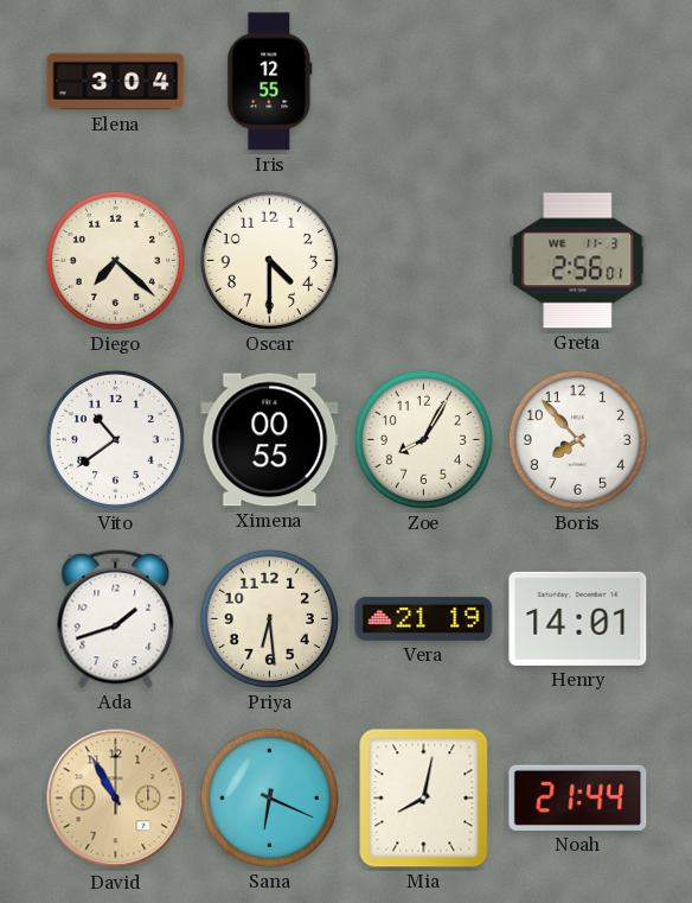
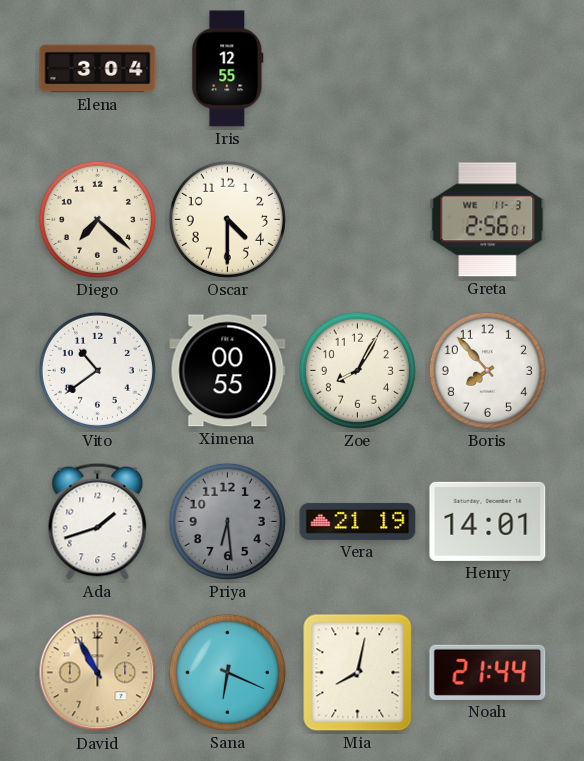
Priya dial: cream -> grey (227, 521)
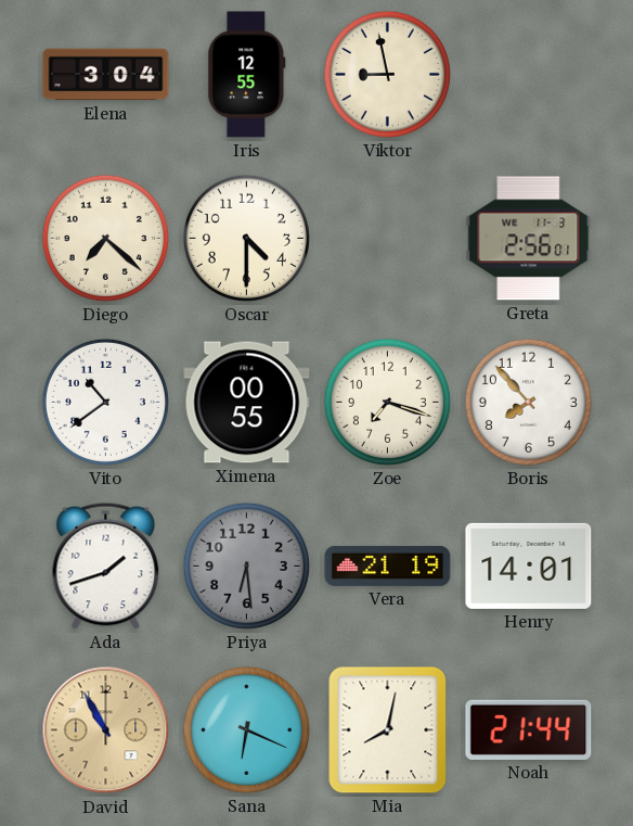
Viktor: none -> 8:58 (387, 74)
Zoe: 8:05 -> 7:18 (387, 402)
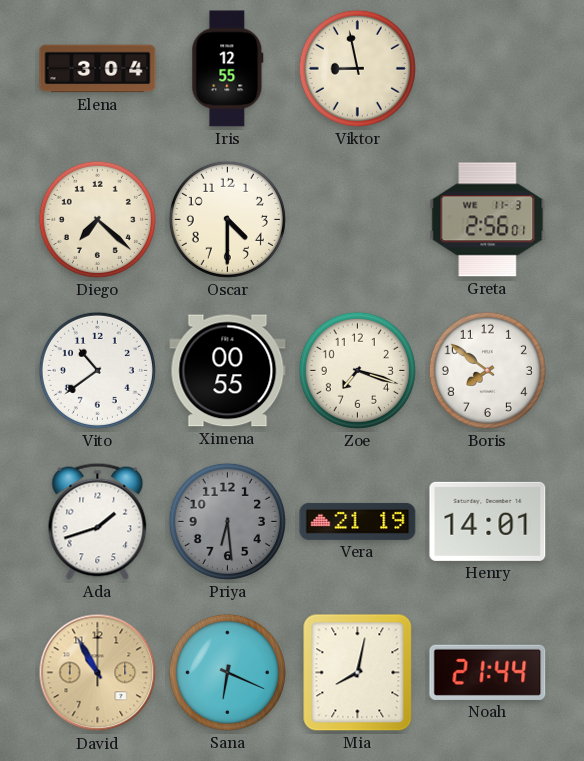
Boris: 7:53 -> 7:51 (487, 370)
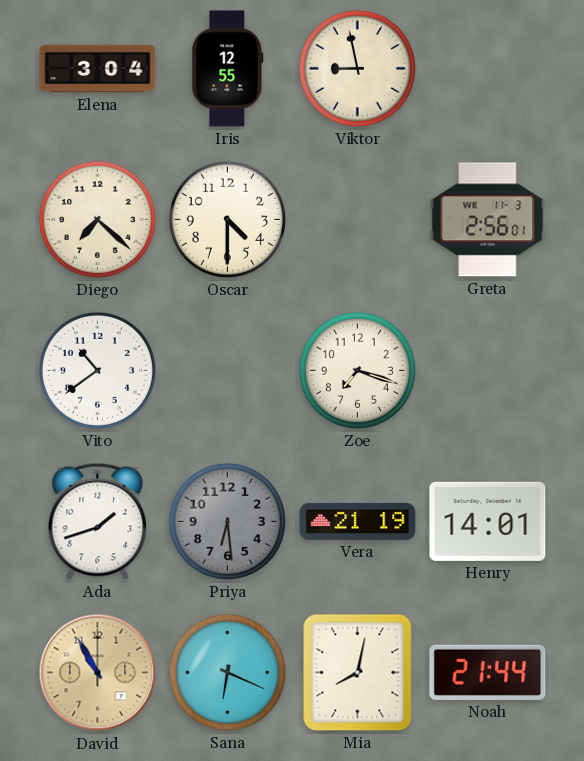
Ximena: 00:55 -> none (228, 371)
Boris: 7:51 -> none (487, 370)
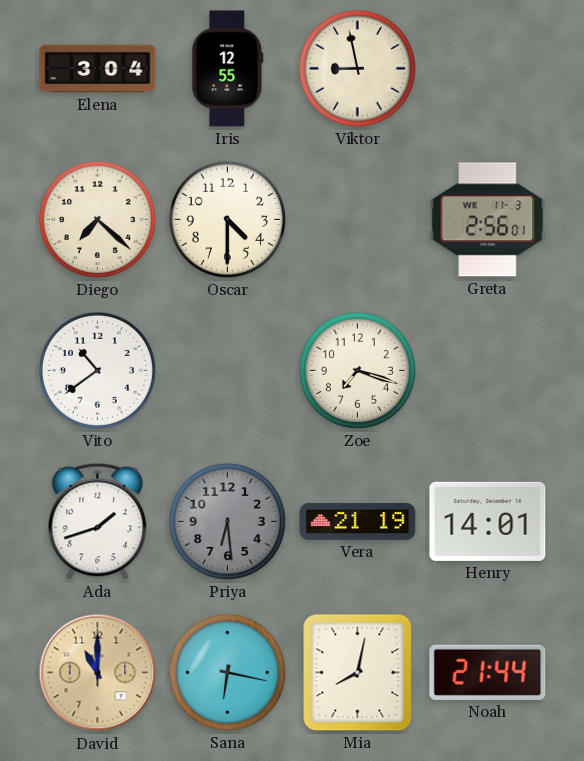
David: 10:55 -> 11:00 (98, 673)
Sana: 6:19 -> 6:17 (227, 672)
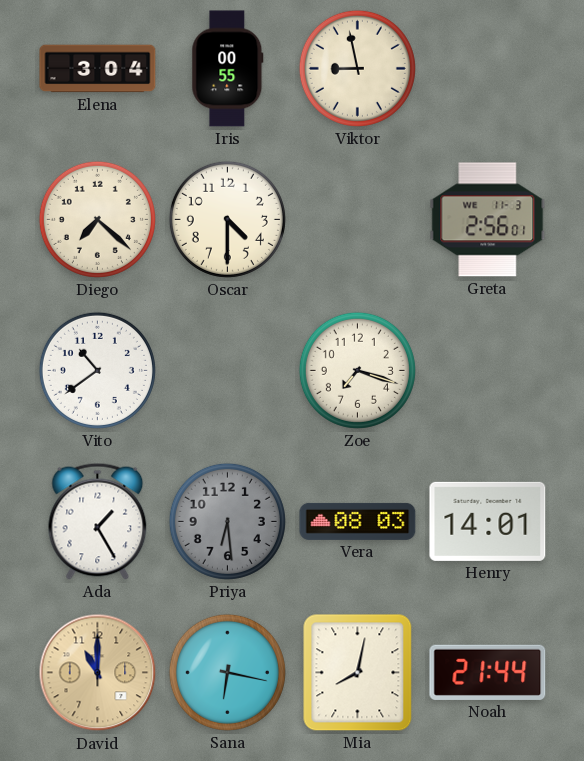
Iris: 12:55 -> 00:55 (228, 69)
Ada: 1:42 -> 1:25 (98, 521)
Vera: 21:19 -> 08:03 (358, 521)
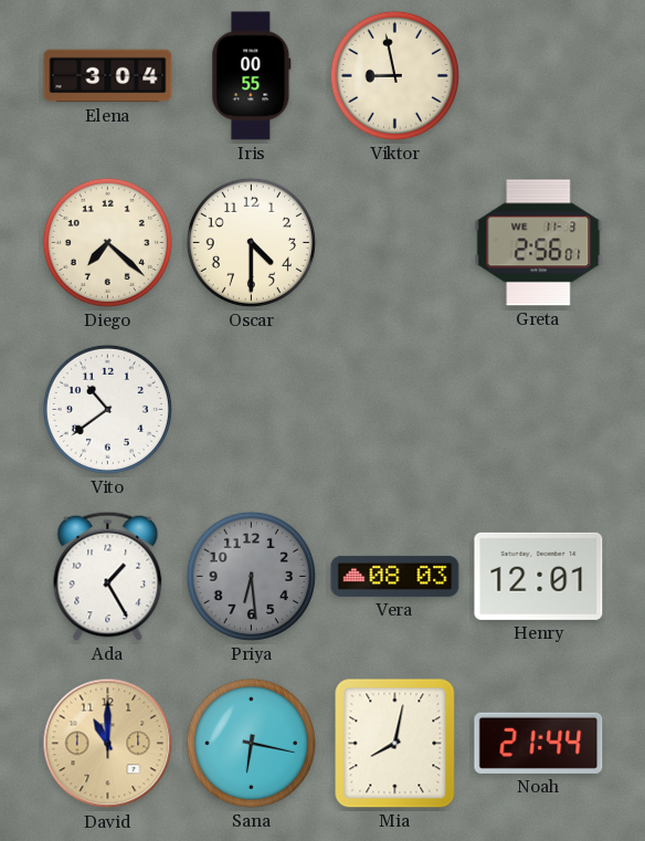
Zoe: 7:18 -> none (357, 370)
Henry: 14:01 -> 12:01 (539, 576)
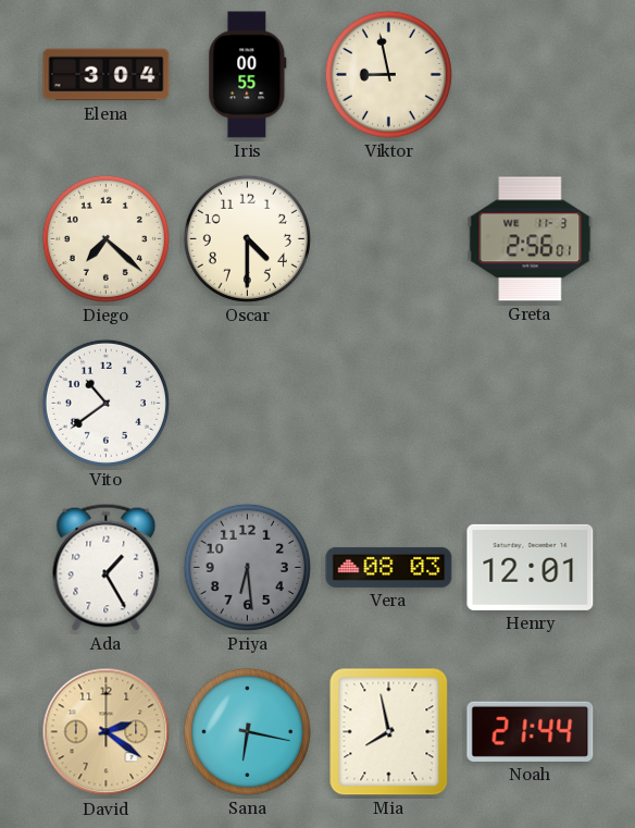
David: 11:00 -> 2:21 (107, 732)
Mia: 8:02 -> 7:58 (389, 732)
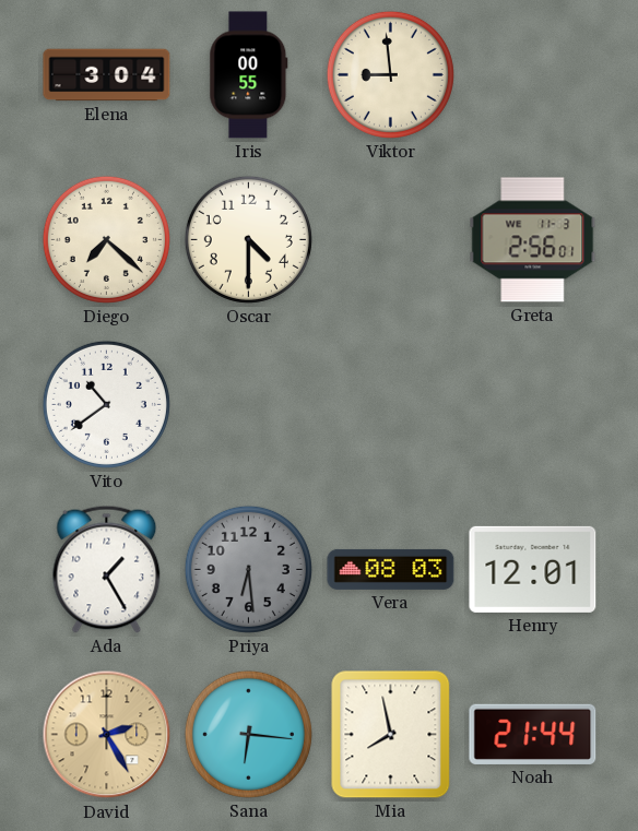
Viktor: 8:58 -> 8:59 (390, 74)
David: 2:21 -> 2:25 (107, 735)
Sana: 6:17 -> 6:16 (248, 734)
